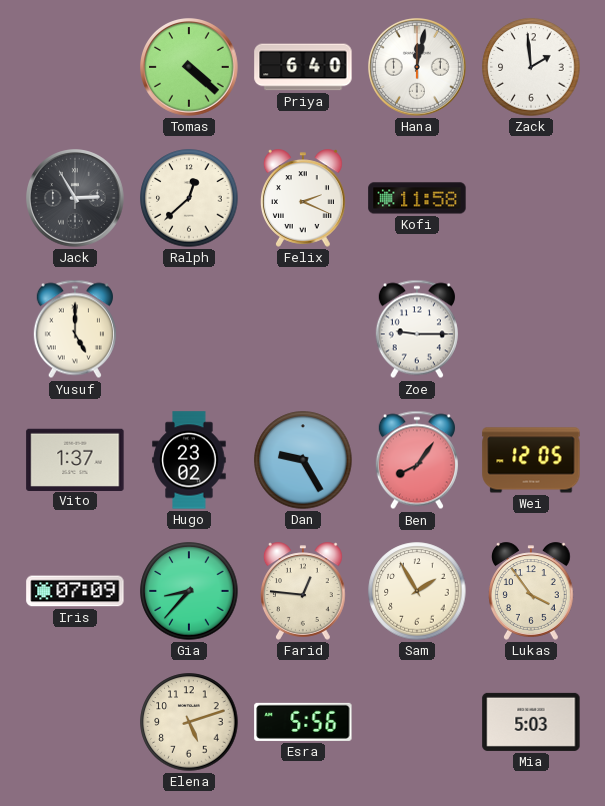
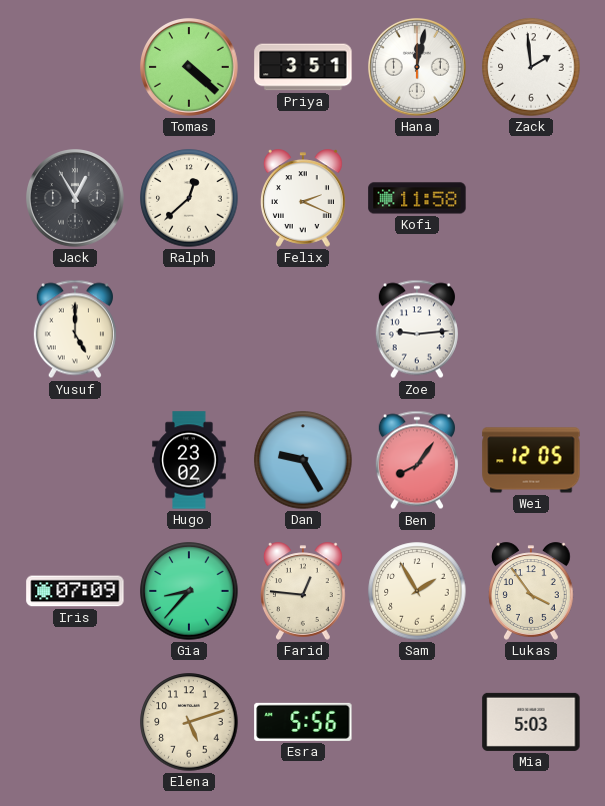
Priya: 6:40 -> 3:51 (303, 67)
Jack: 2:55 -> 12:55 (76, 199)
Zoe: 9:15 -> 9:14 (417, 329)
Vito: 1:37 -> none (75, 459)
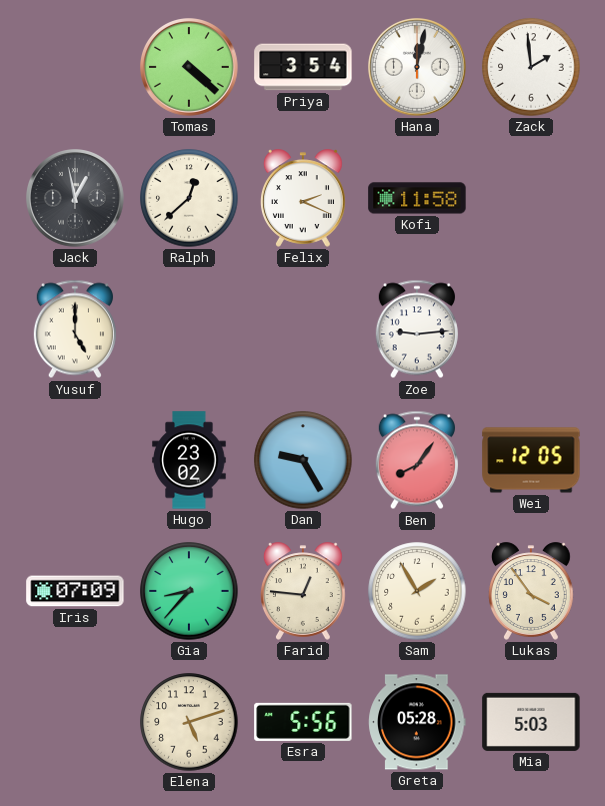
Priya: 3:51 -> 3:54 (303, 67)
Jack: 12:55 -> 12:58 (76, 199)
Greta: none -> 05:28 (417, 722)
